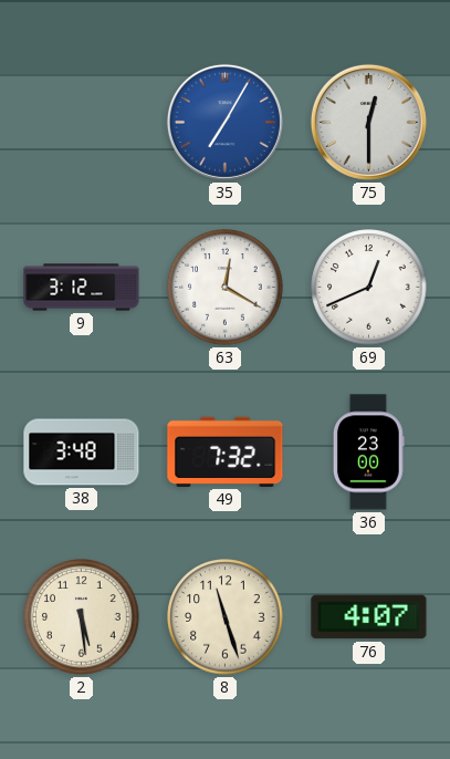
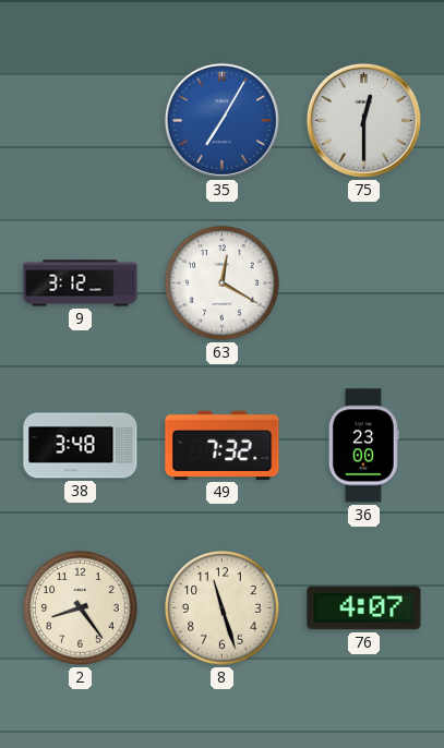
69: 12:41 -> none (369, 288)
2: 5:29 -> 8:24 (81, 608)
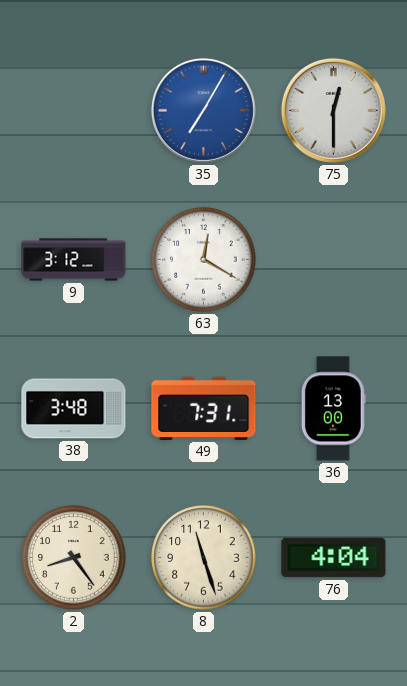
49: 7:32 -> 7:31 (204, 408)
36: 23:00 -> 13:00 (333, 409)
76: 4:07 -> 4:04 (334, 558)
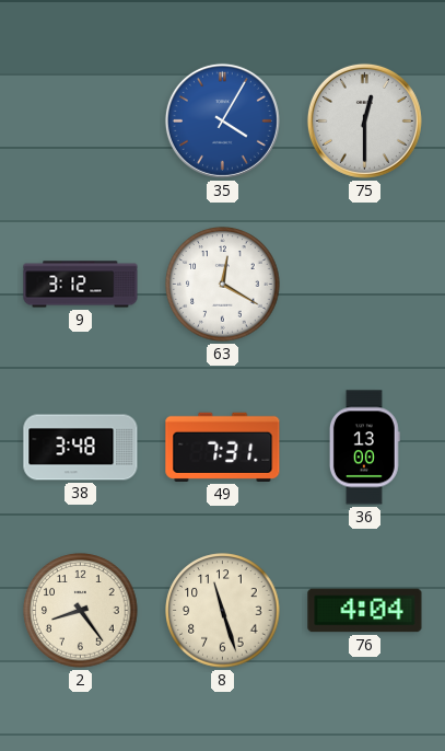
35: 7:05 -> 4:05 (222, 120)
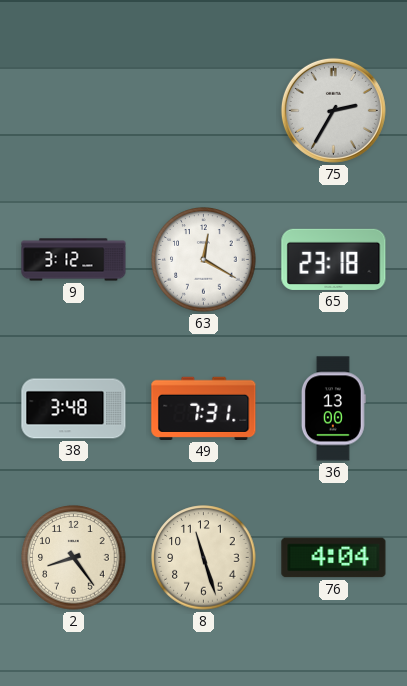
35: 4:05 -> none (222, 120)
75: 12:30 -> 2:35 (333, 110)
65: none -> 23:18 (334, 259)
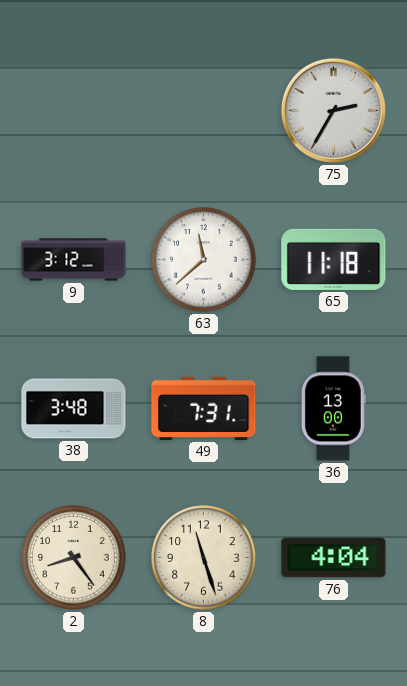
63: 12:20 -> 11:38 (204, 260)
65: 23:18 -> 11:18 (334, 259)
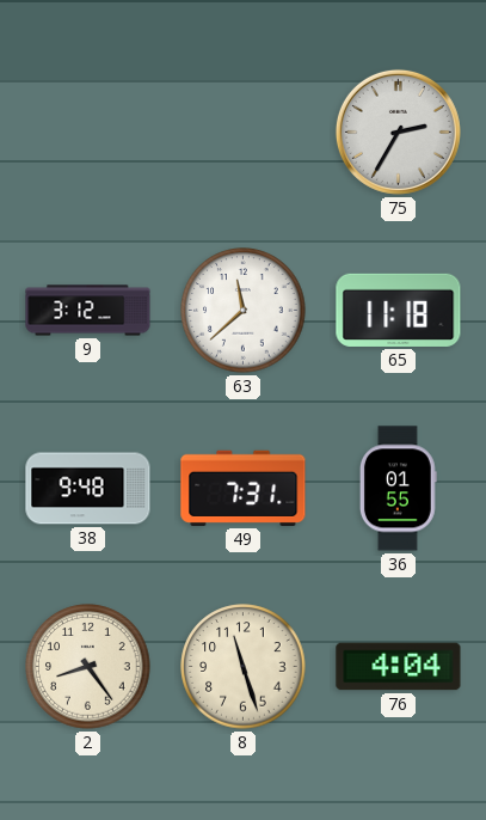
38: 3:48 -> 9:48 (88, 489)
36: 13:00 -> 01:55 (398, 489)
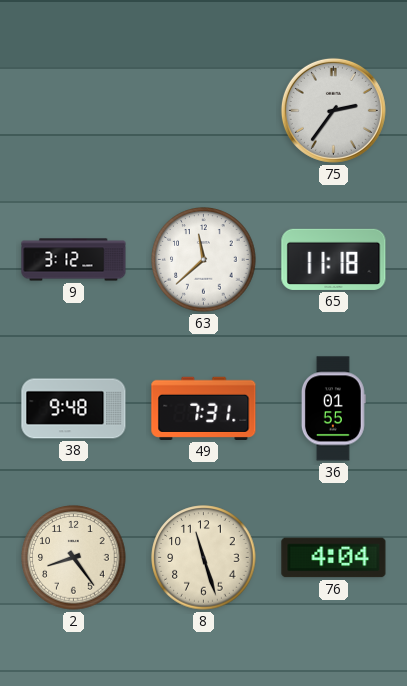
75: 2:35 -> 2:36 (333, 110)
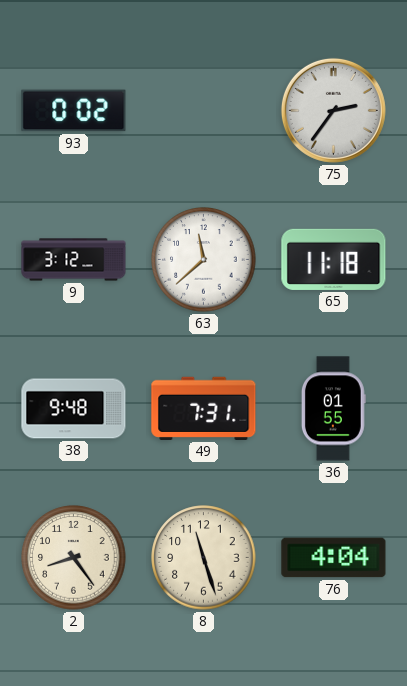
93: none -> 0:02 (74, 111)
